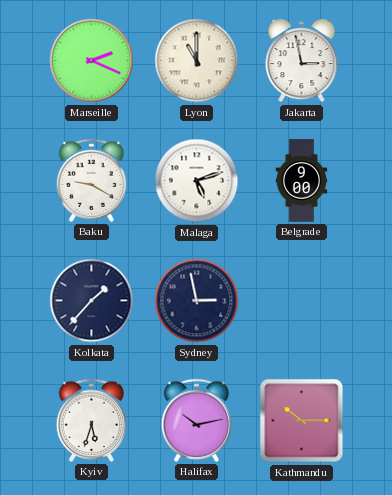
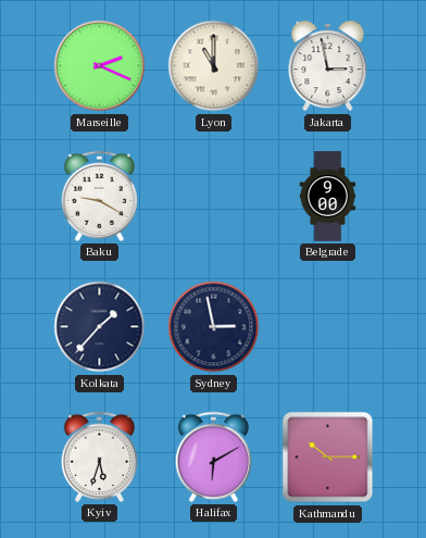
Malaga: 5:12 -> none (197, 181)
Halifax: 10:13 -> 6:10 (213, 456)
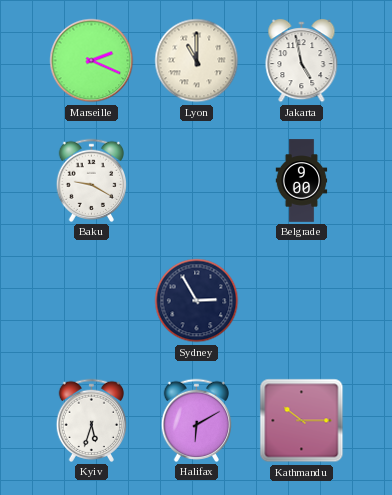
Jakarta: 2:58 -> 4:58 (302, 62)
Kolkata: 1:37 -> none (100, 327)
Sydney: 2:58 -> 2:55 (197, 301)
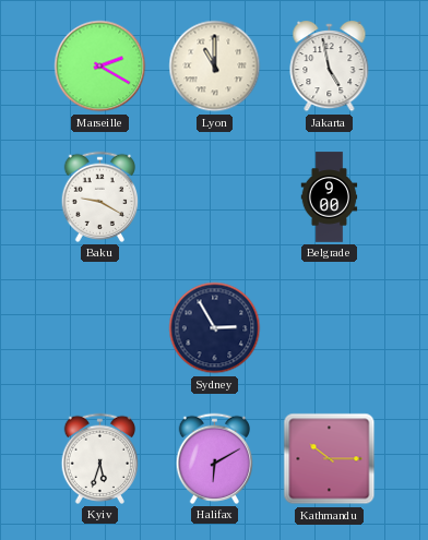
Marseille: 2:19 -> 2:20 (100, 67)
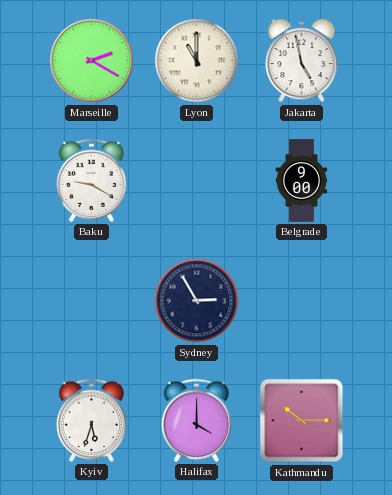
Halifax: 6:10 -> 4:00 (196, 420)
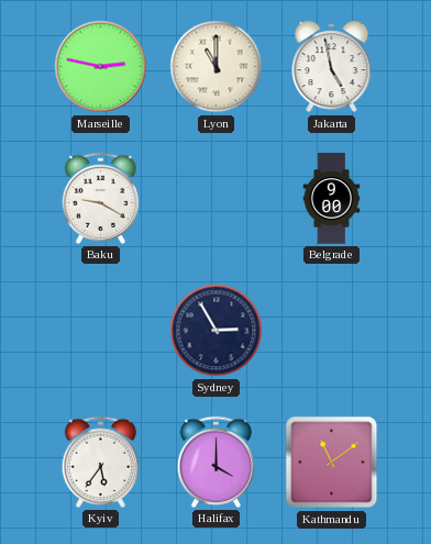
Marseille: 2:20 -> 2:47 (101, 67)
Kyiv: 5:33 -> 5:36 (100, 462)
Kathmandu: 10:15 -> 11:09 (332, 463)
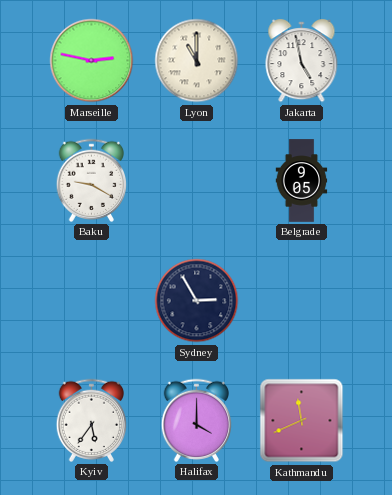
Belgrade: 9:00 -> 9:05 (302, 181)
Kathmandu: 11:09 -> 11:41 (302, 421)
